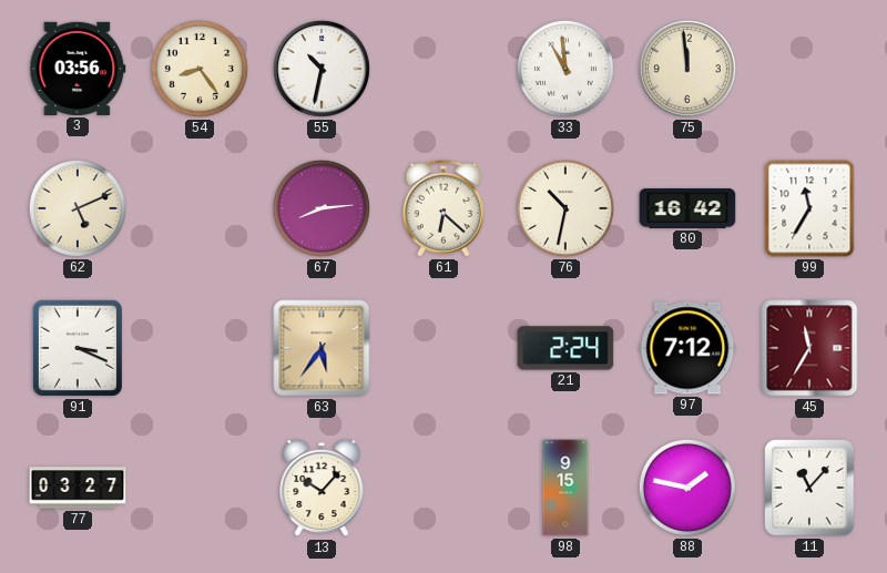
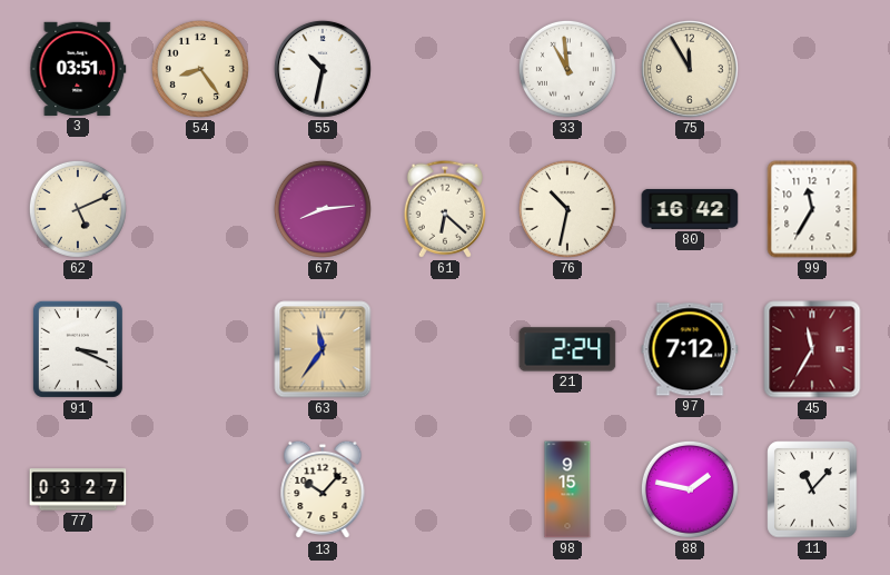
3: 03:56 -> 03:51 (78, 69)
75: 11:59 -> 11:55 (690, 69)
63: 5:36 -> 11:36 (323, 349)
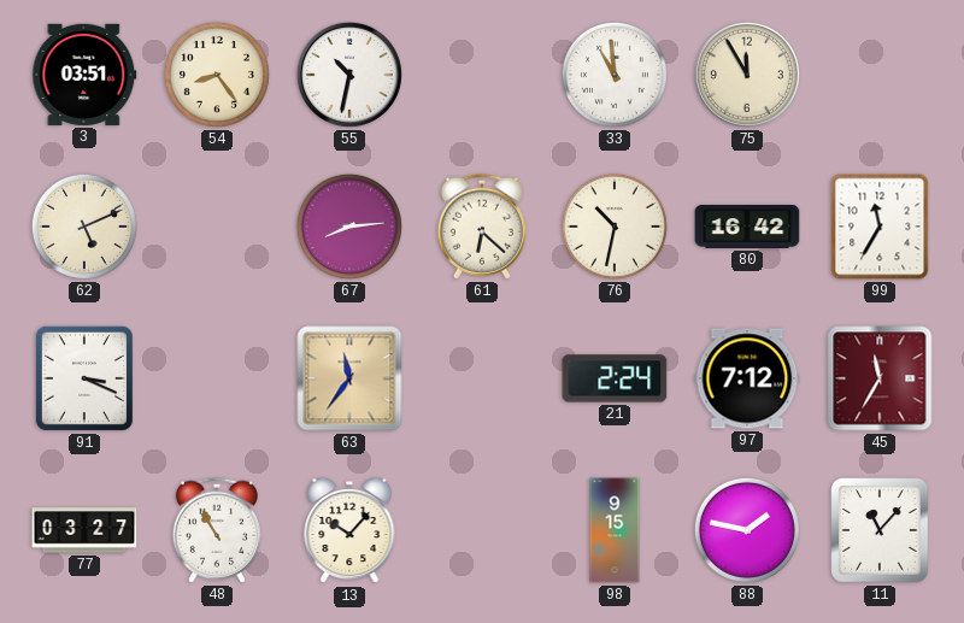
48: none -> 10:55 (216, 530)
